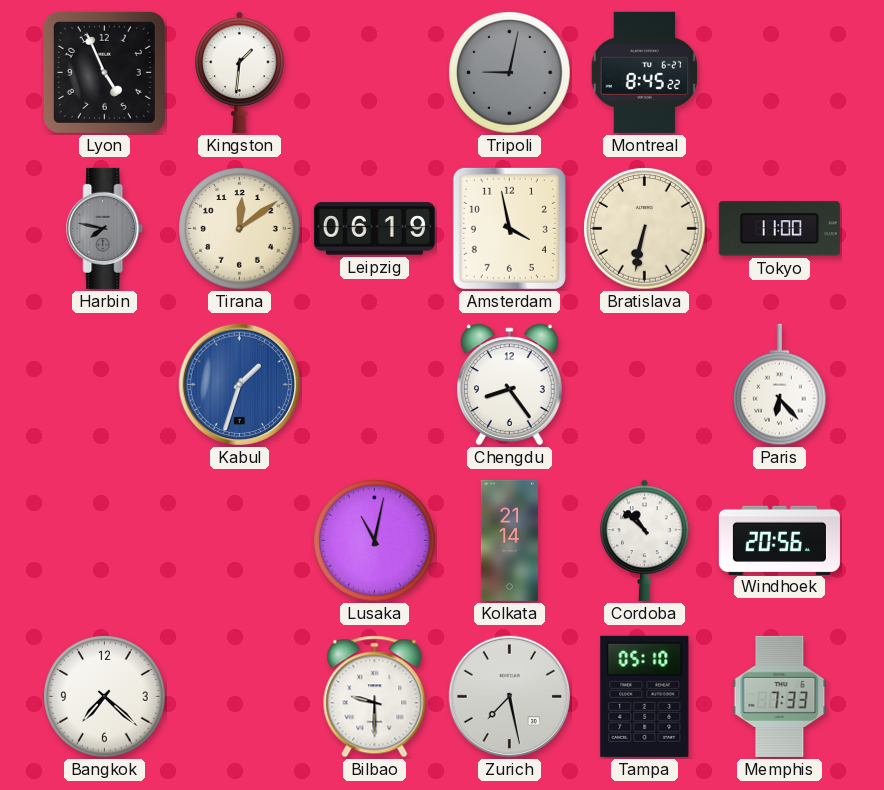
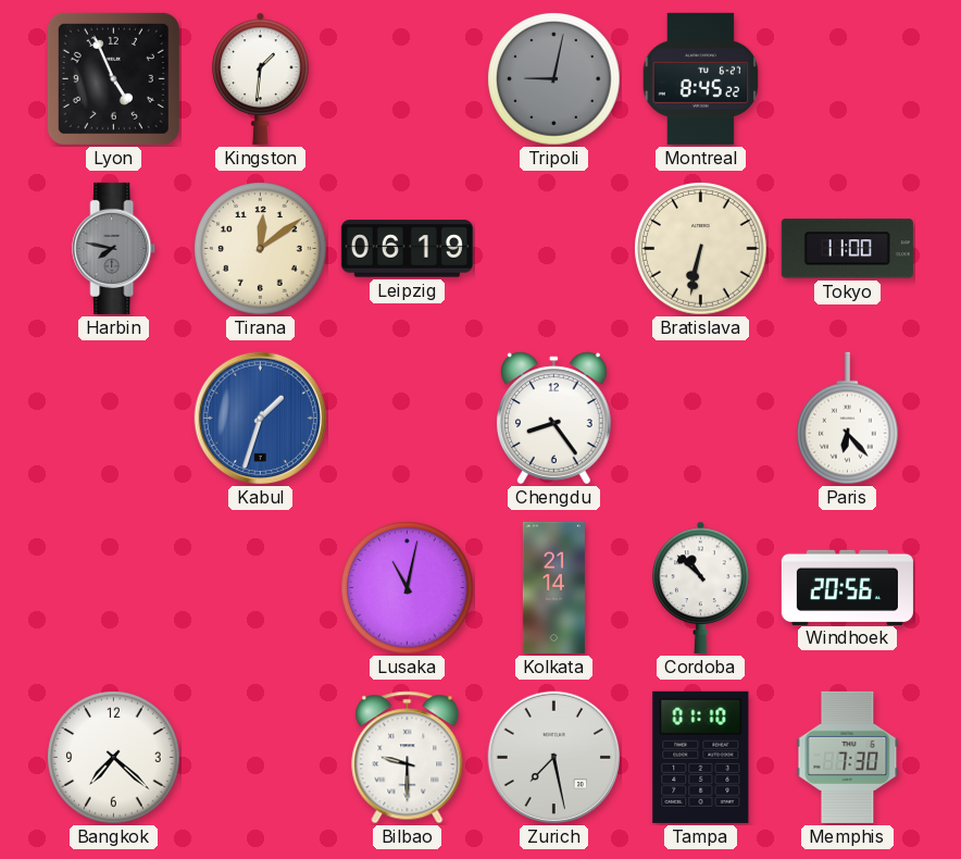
Amsterdam: 3:58 -> none (509, 228)
Tampa: 05:10 -> 01:10 (701, 757)
Memphis: 7:33 -> 7:30 (848, 757)
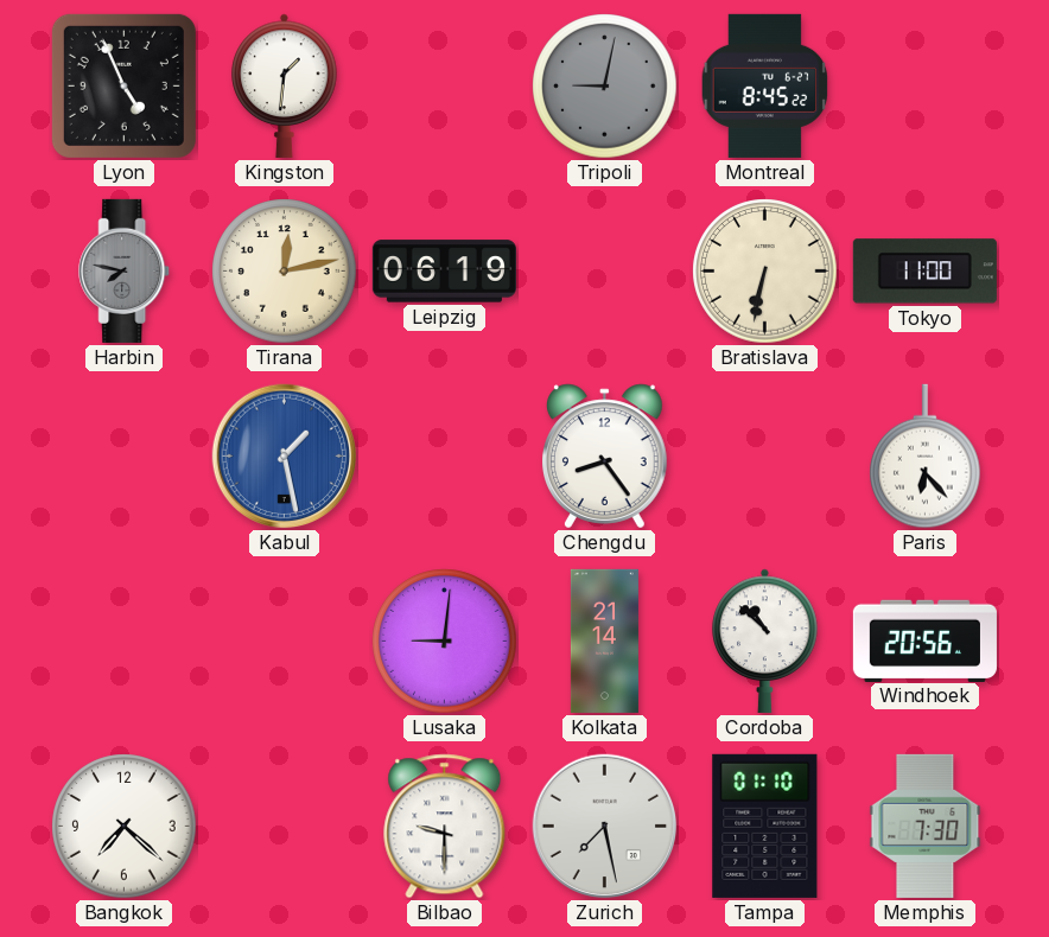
Tirana: 12:09 -> 12:13 (285, 272)
Kabul: 1:33 -> 1:28 (285, 457)
Lusaka: 11:02 -> 9:01 (445, 642)
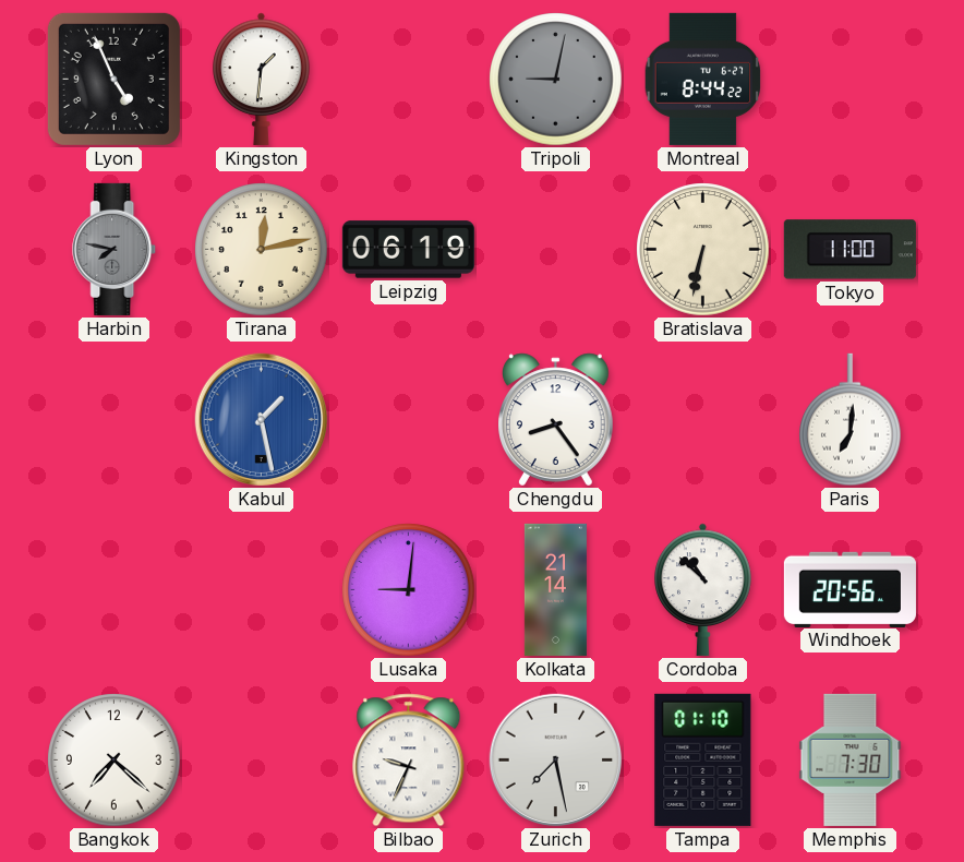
Montreal: 8:45 -> 8:44 (703, 79)
Paris: 6:23 -> 7:01 (851, 420)
Bilbao: 9:30 -> 9:34 (409, 761)
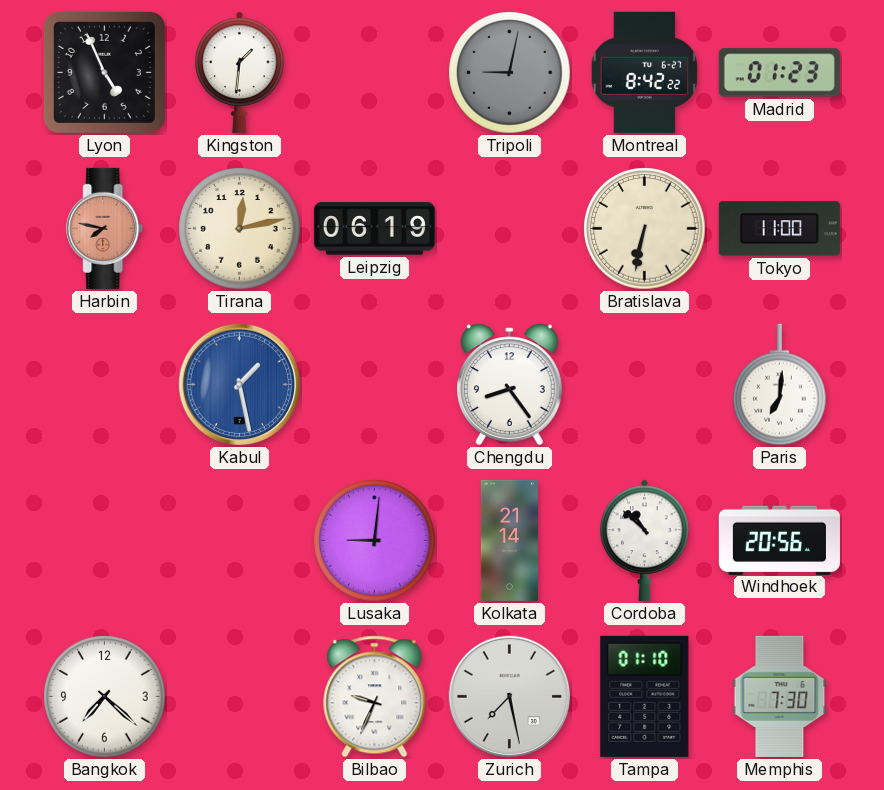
Montreal: 8:44 -> 8:42 (645, 72)
Madrid: none -> 01:23 (779, 73)
Harbin dial: grey -> salmon (105, 228)
